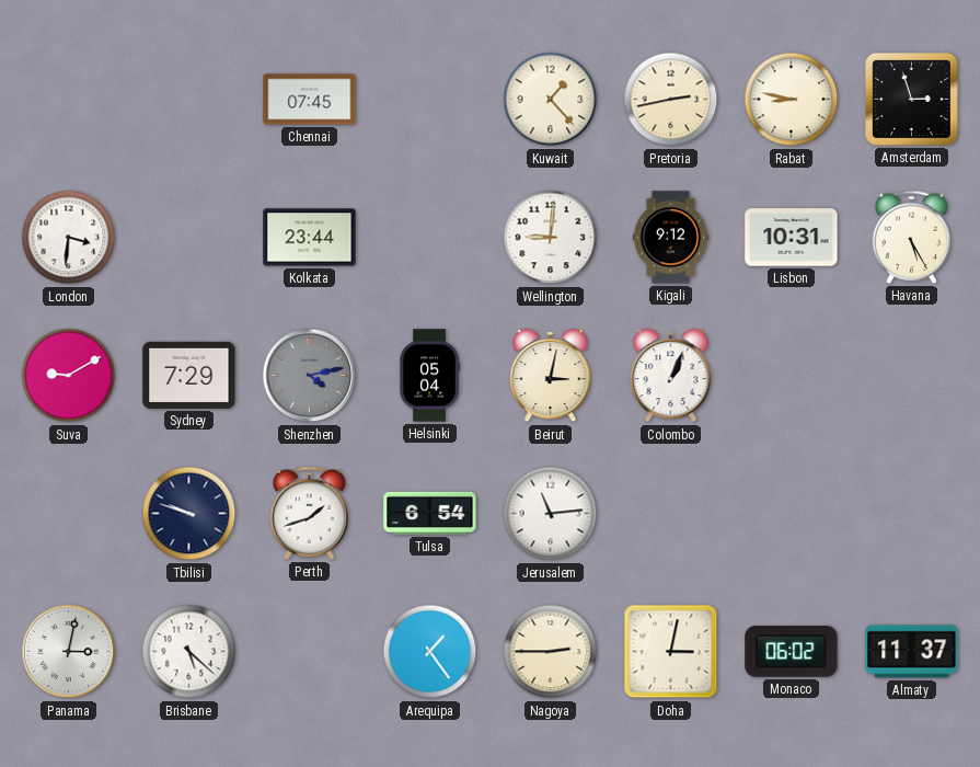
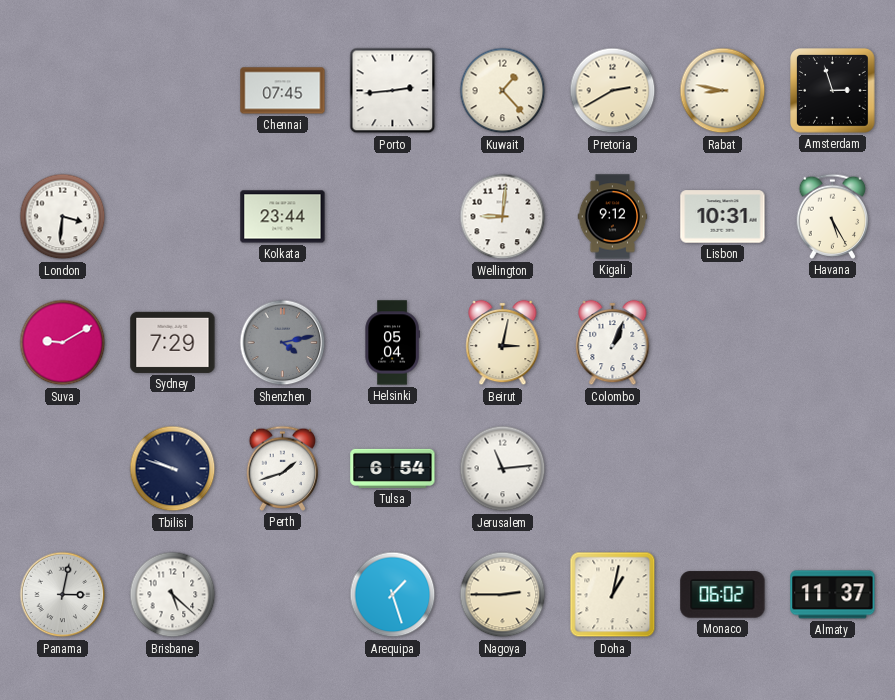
Porto: none -> 2:44 (393, 91)
Pretoria: 2:43 -> 2:40 (613, 91)
Arequipa: 1:24 -> 1:27 (393, 595)
Doha: 3:02 -> 1:02 (613, 595)
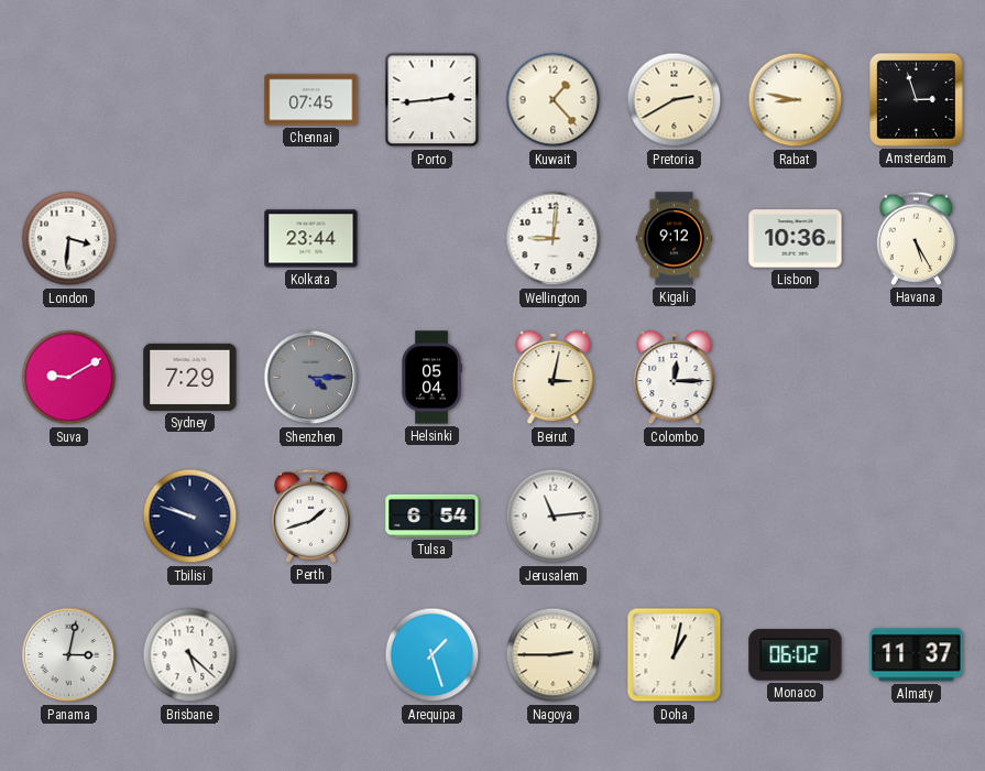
Lisbon: 10:31 -> 10:36 (796, 239)
Shenzhen: 4:13 -> 4:15 (311, 378)
Colombo: 1:04 -> 12:15 (675, 378)
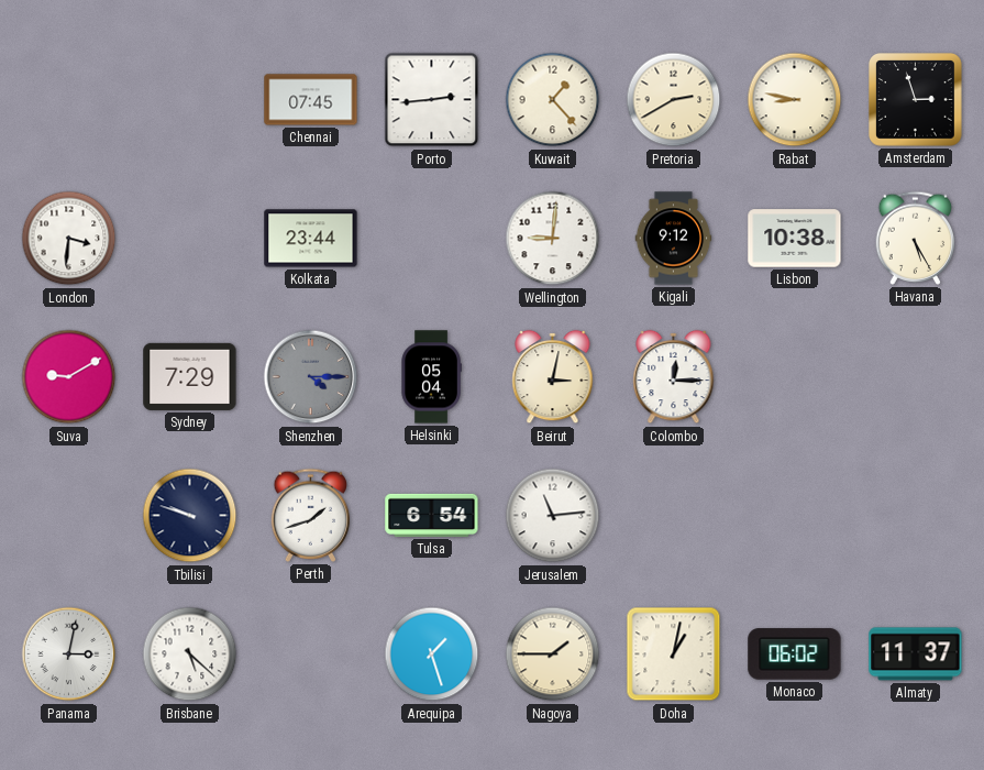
Lisbon: 10:36 -> 10:38 (795, 239)
Nagoya: 2:45 -> 1:45 (553, 654)
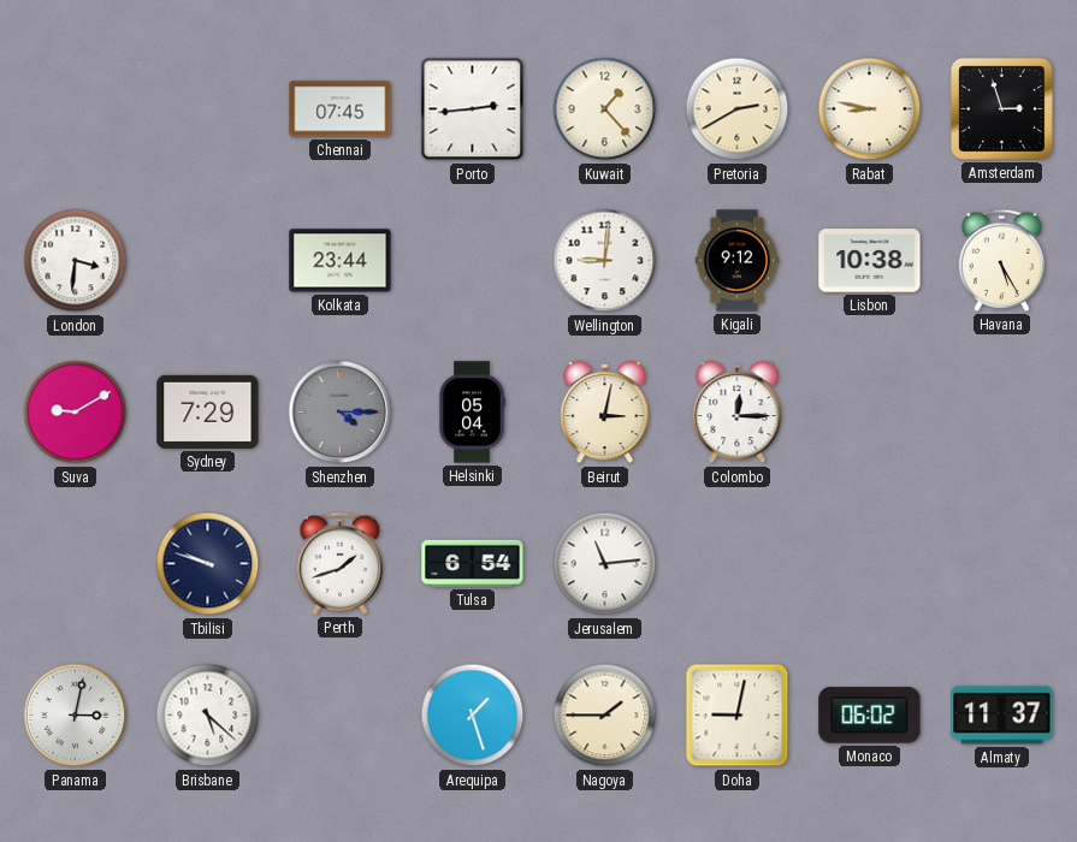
Doha: 1:02 -> 9:02 (738, 716)
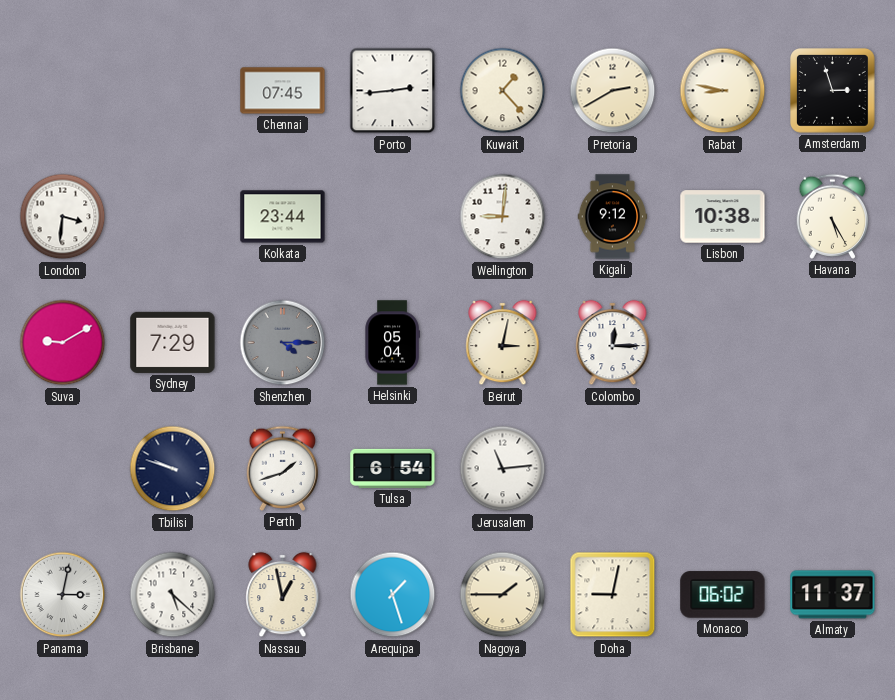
Nassau: none -> 12:58 (283, 595)
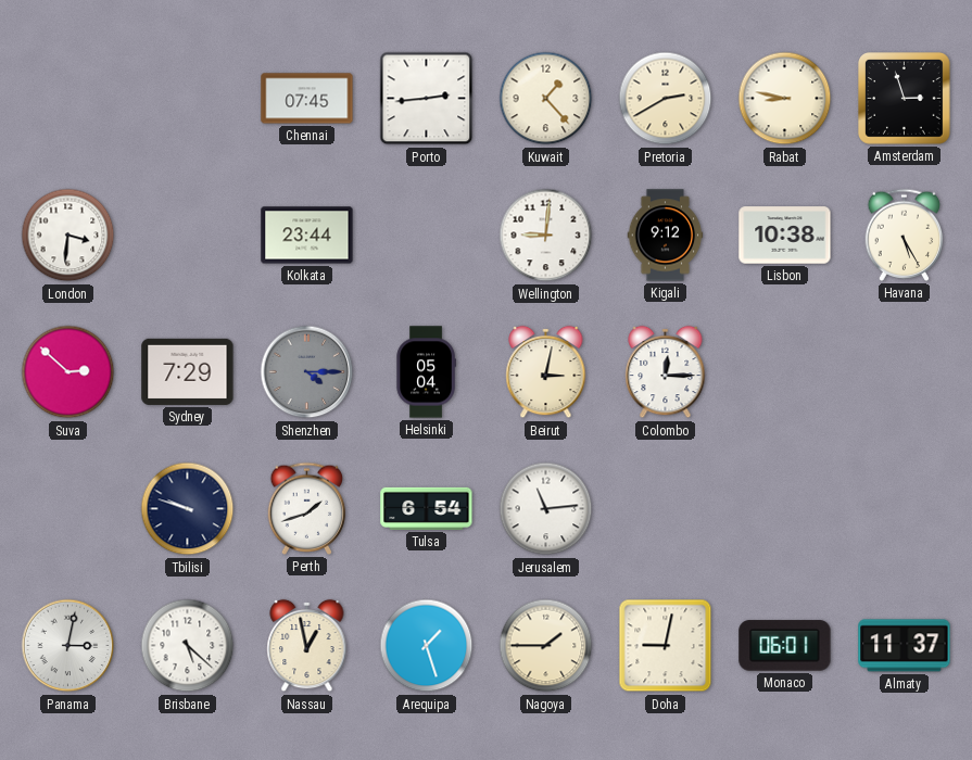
Suva: 9:10 -> 2:52 (68, 372)
Monaco: 06:02 -> 06:01 (785, 646)
